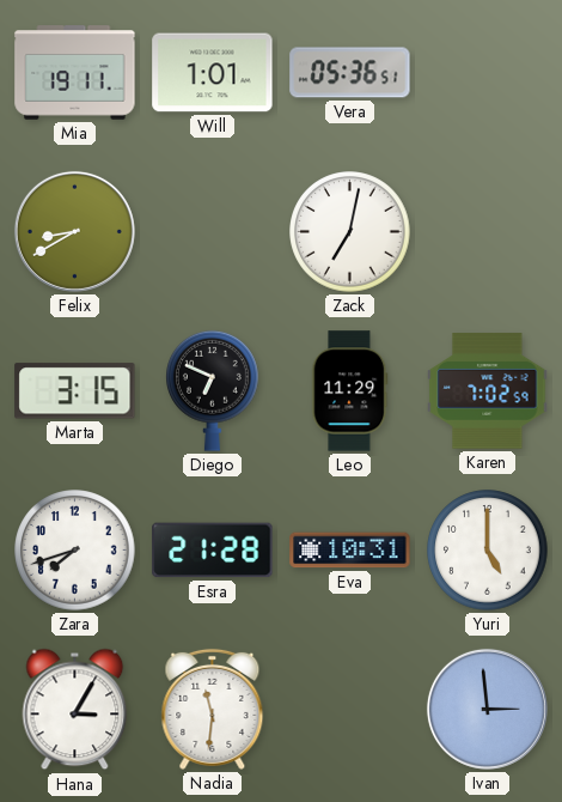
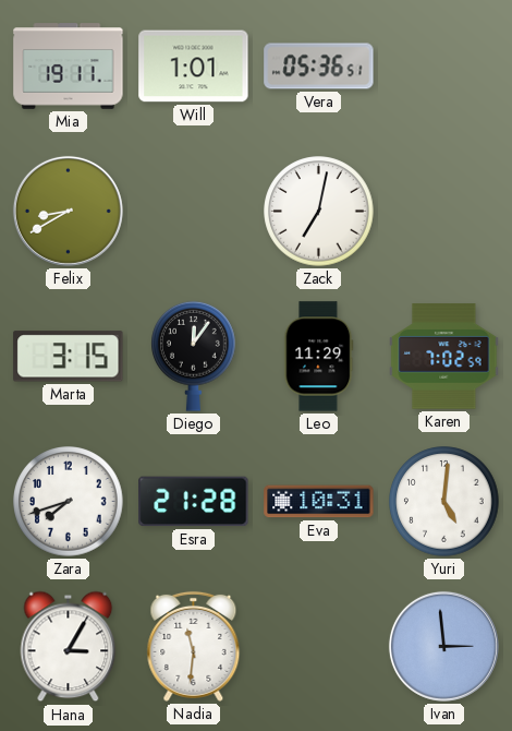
Diego: 6:49 -> 12:06 (194, 356)
Yuri: 5:00 -> 5:01 (444, 502)
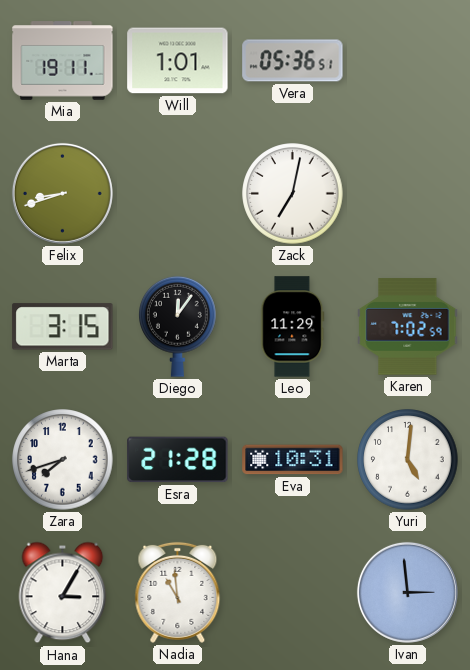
Felix: 8:40 -> 8:42 (62, 193)
Nadia: 11:31 -> 10:59 (178, 592)
